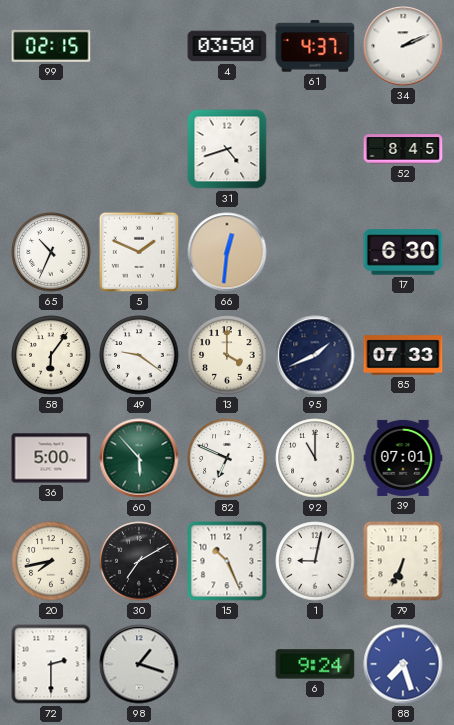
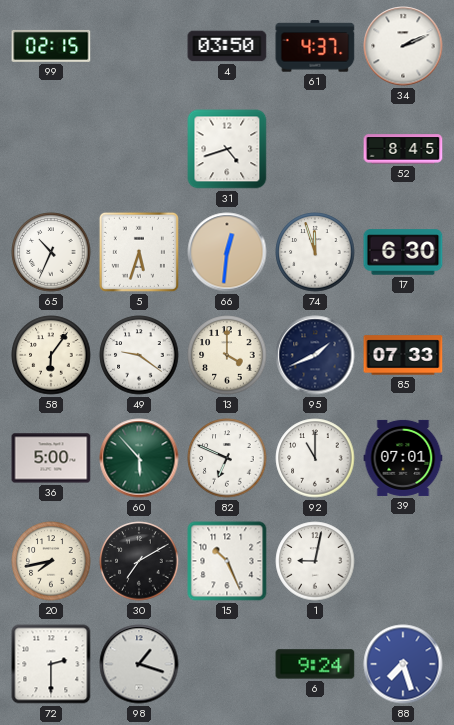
5: 1:49 -> 5:33 (139, 252)
74: none -> 11:57 (315, 252)
79: 6:34 -> none (403, 561)
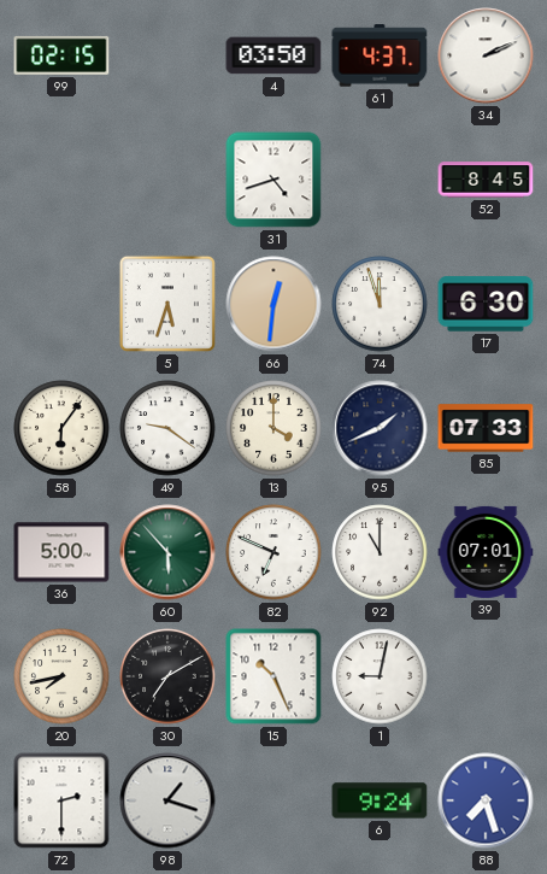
65: 10:34 -> none (51, 252)
